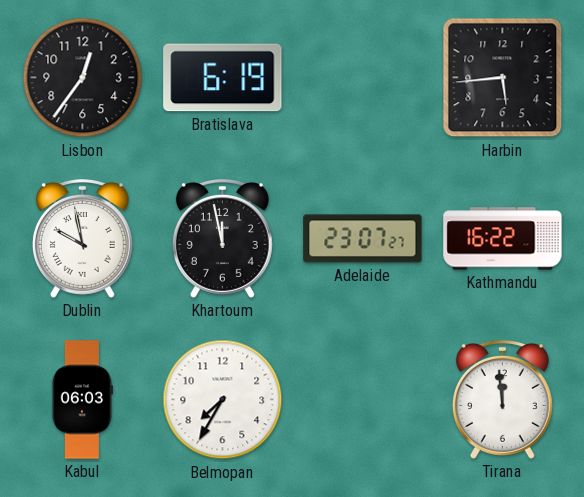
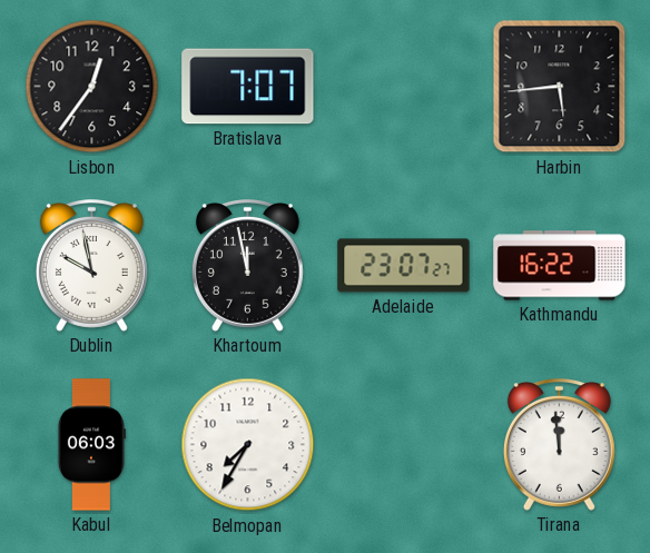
Bratislava: 6:19 -> 7:07 (248, 87)
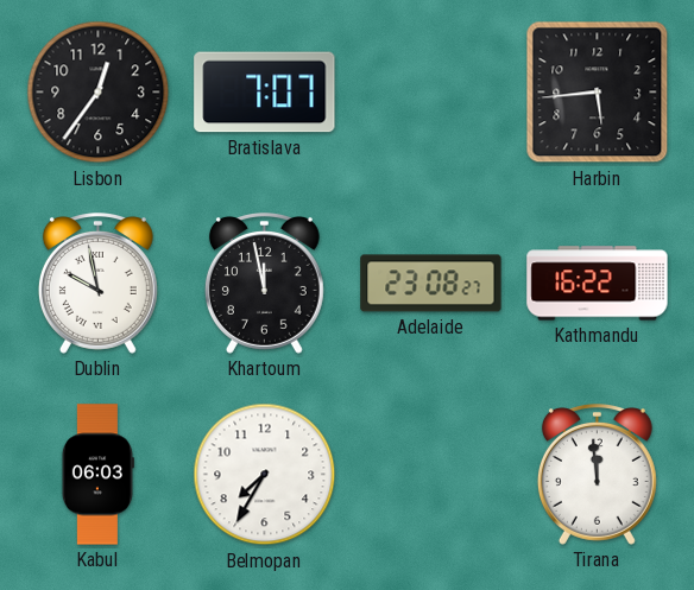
Adelaide: 23:07 -> 23:08 (431, 284)
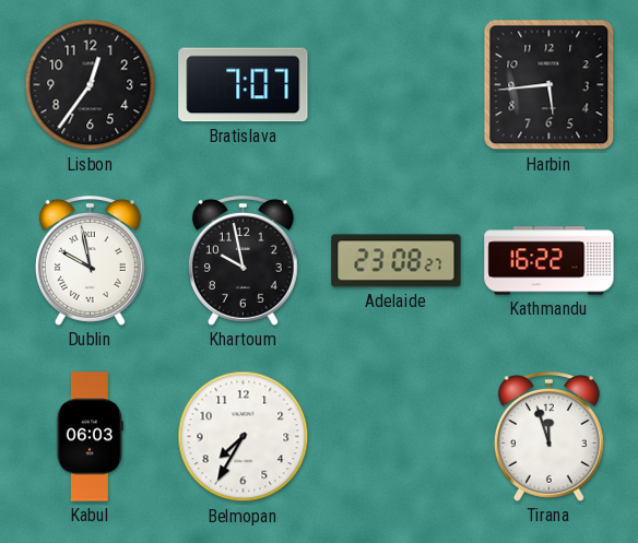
Khartoum: 11:58 -> 9:58 (243, 261)
Tirana: 11:59 -> 11:57 (548, 437)
